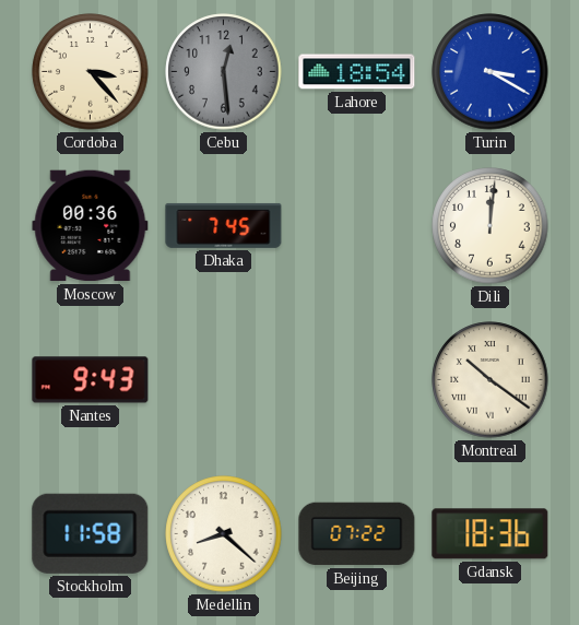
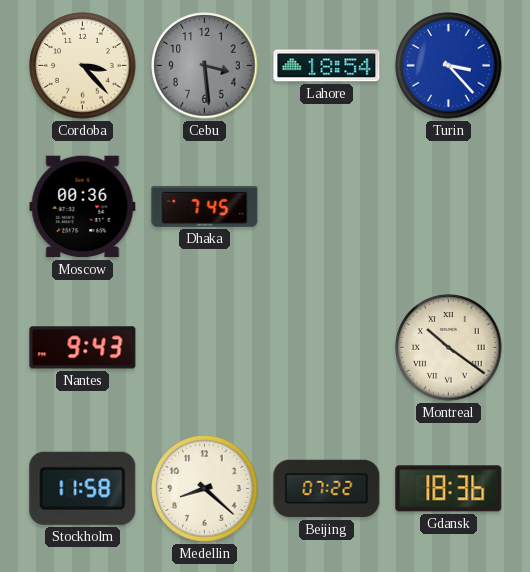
Cebu: 12:29 -> 3:29 (205, 66)
Turin: 3:20 -> 3:23 (449, 66)
Dili: 12:01 -> none (491, 226)
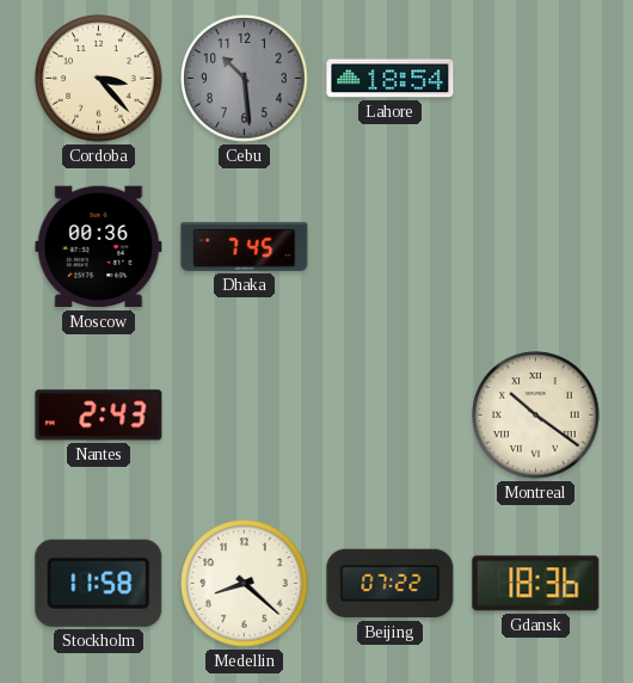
Cebu: 3:29 -> 10:29 (245, 79)
Turin: 3:23 -> none (449, 66)
Nantes: 9:43 -> 2:43 (99, 416)
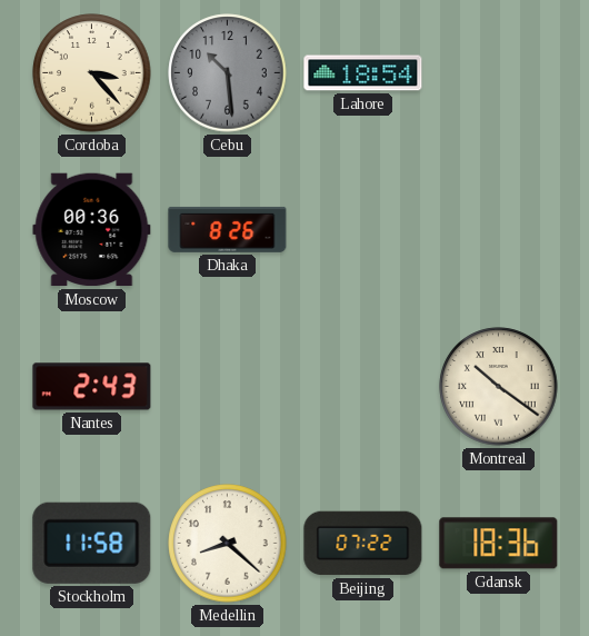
Dhaka: 7:45 -> 8:26 (228, 229)
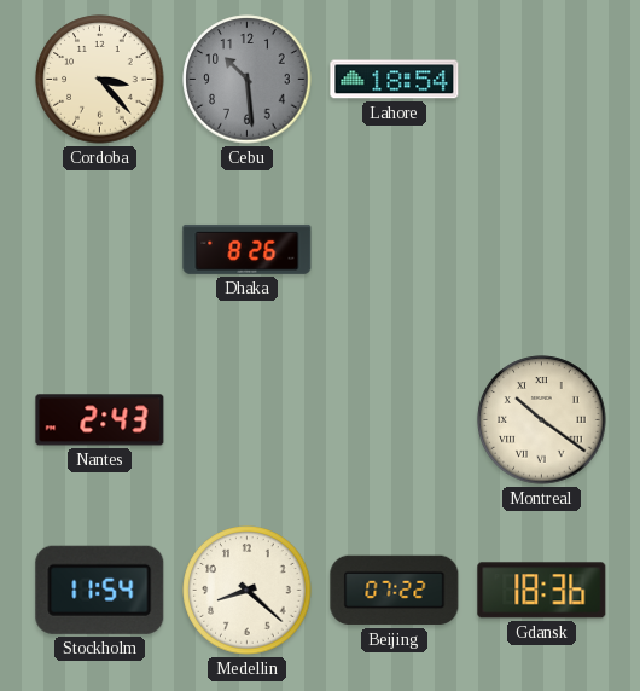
Moscow: 00:36 -> none (92, 230)
Stockholm: 11:58 -> 11:54 (100, 590)
